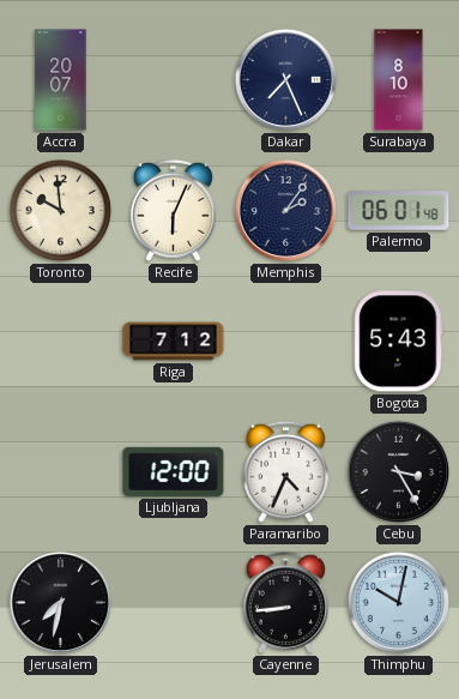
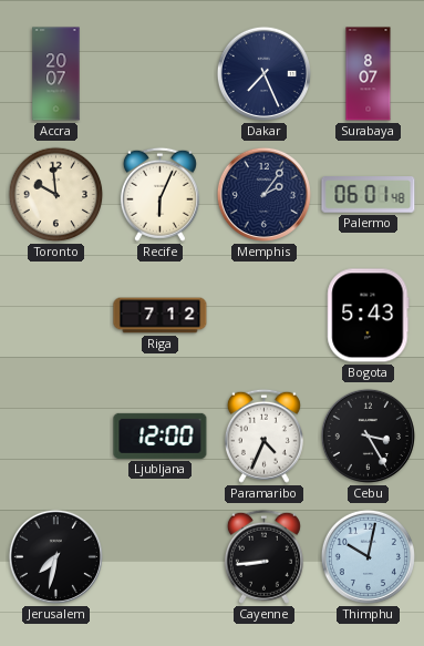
Surabaya: 8:10 -> 8:07 (369, 74)
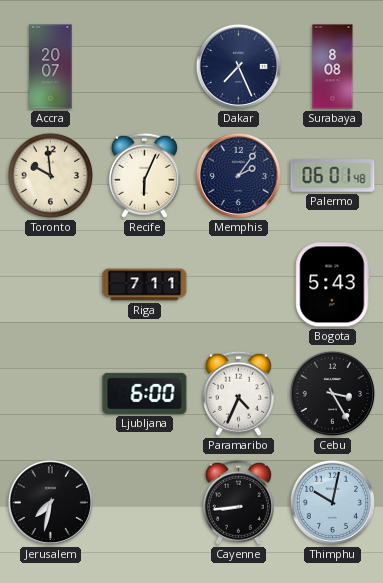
Surabaya: 8:07 -> 8:08 (333, 67)
Riga: 7:12 -> 7:11 (145, 285)
Ljubljana: 12:00 -> 6:00 (145, 393)
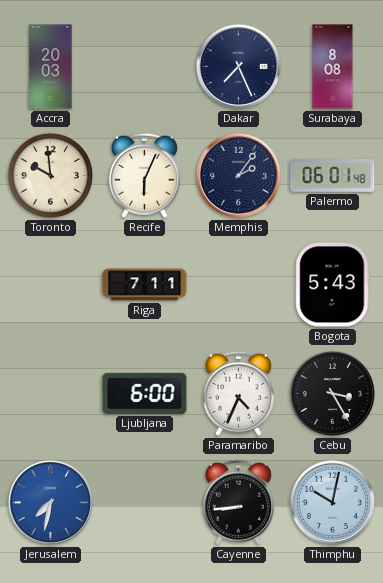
Accra: 20:07 -> 20:03 (51, 67)
Jerusalem dial: black -> blue (50, 502)
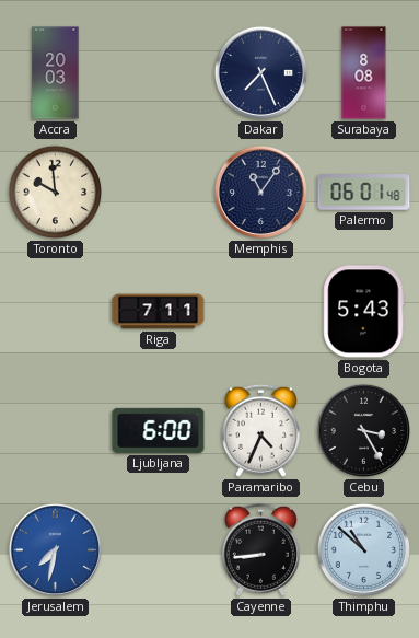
Recife: 6:04 -> none (144, 175)
Memphis: 2:06 -> 11:06 (260, 192)
Thimphu: 10:02 -> 10:52 (363, 549)
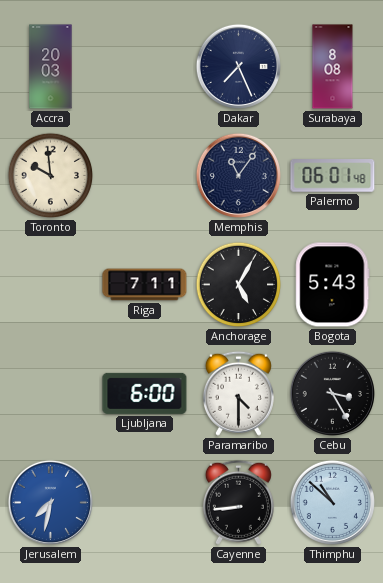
Anchorage: none -> 5:05 (239, 285)
Paramaribo: 4:34 -> 4:30 (238, 393)
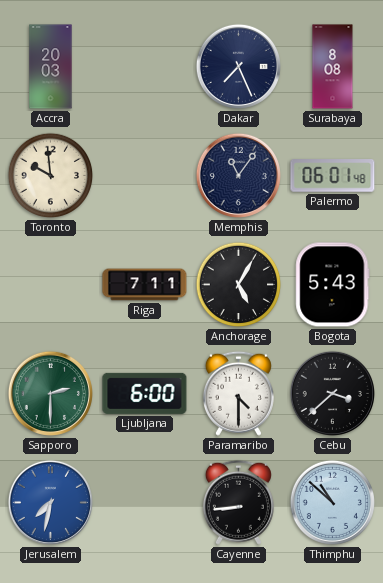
Sapporo: none -> 2:30 (50, 393)
Cebu: 3:25 -> 3:38 (332, 393)
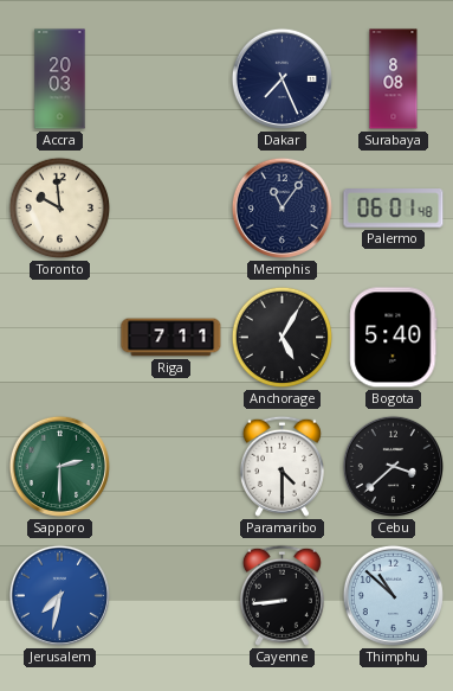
Bogota: 5:43 -> 5:40 (394, 338)
Ljubljana: 6:00 -> none (145, 393)
